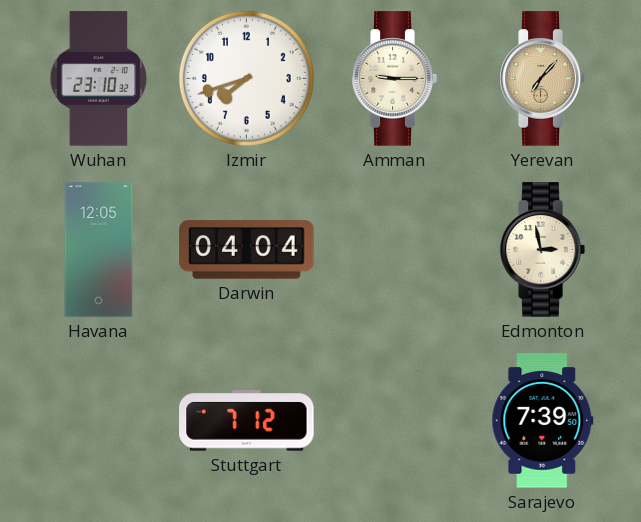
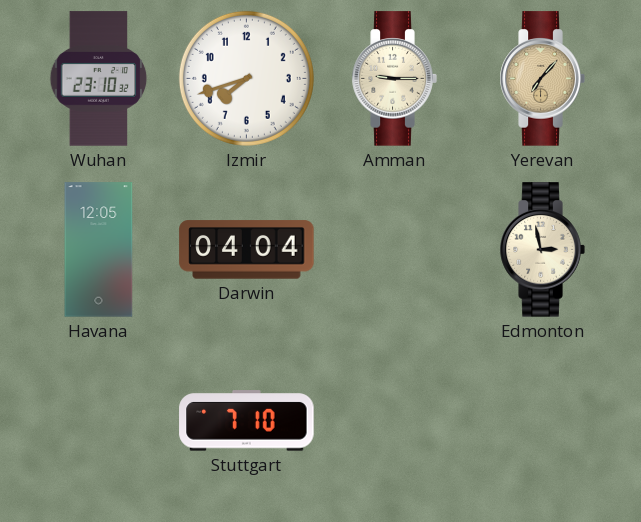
Stuttgart: 7:12 -> 7:10 (247, 421)
Sarajevo: 7:39 -> none (543, 421)
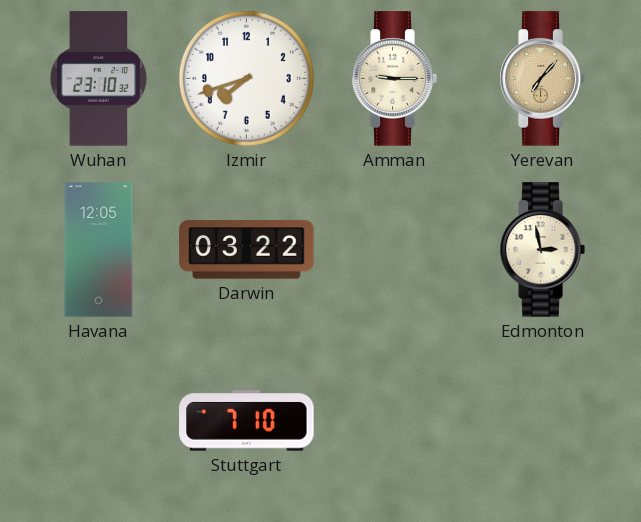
Darwin: 04:04 -> 03:22 (247, 250)
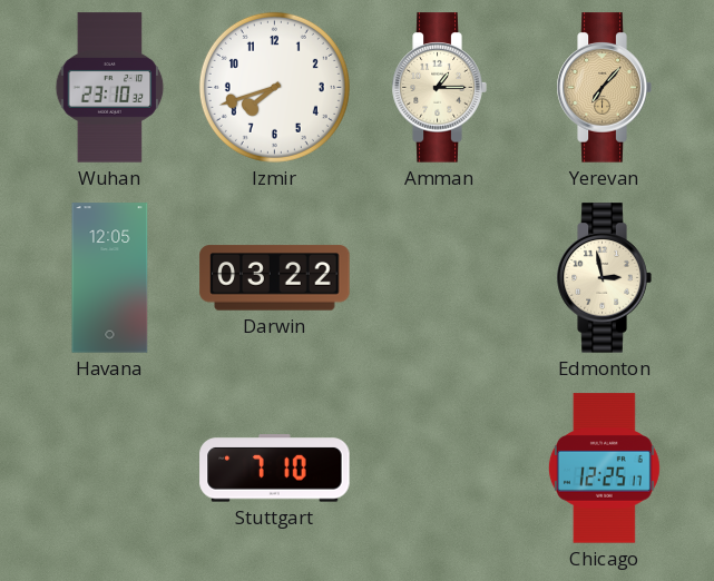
Amman: 9:15 -> 1:15 (439, 88)
Chicago: none -> 12:25 (604, 469)
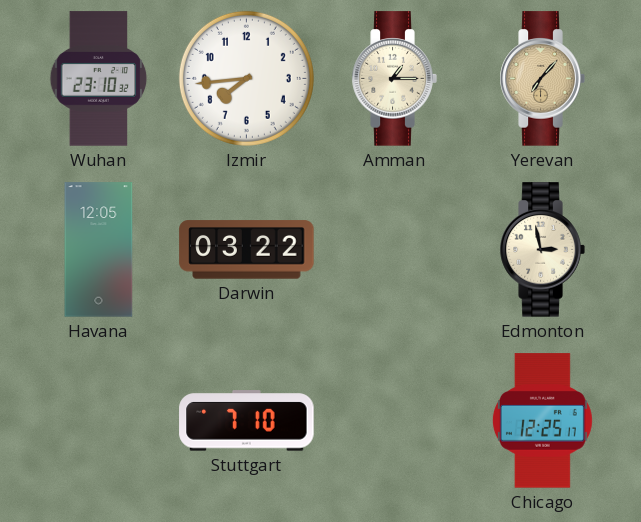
Izmir: 7:42 -> 7:44 (246, 78)
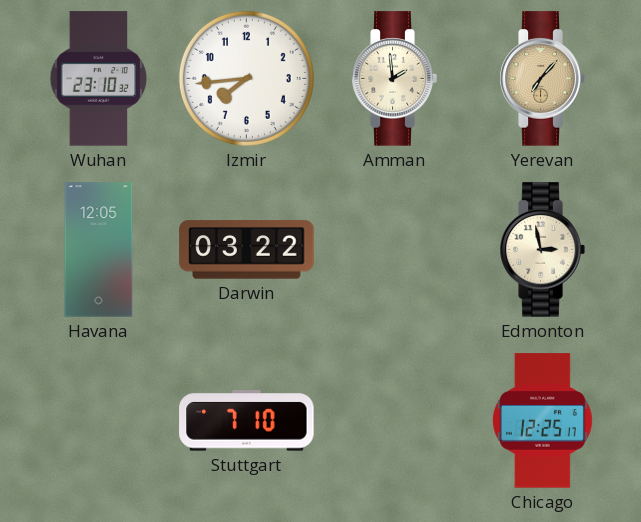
Amman: 1:15 -> 1:59 (394, 79)
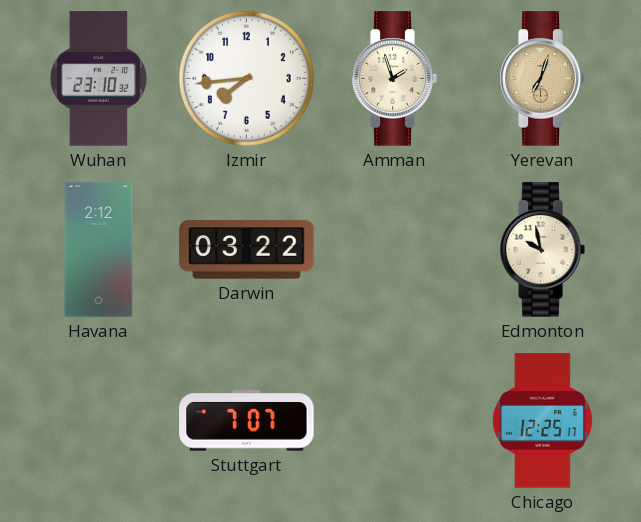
Amman: 1:59 -> 1:57 (394, 79)
Yerevan: 7:07 -> 7:03 (542, 79)
Havana: 12:05 -> 2:12 (99, 250)
Edmonton: 2:58 -> 9:58 (542, 250)
Stuttgart: 7:10 -> 7:07 (247, 421)
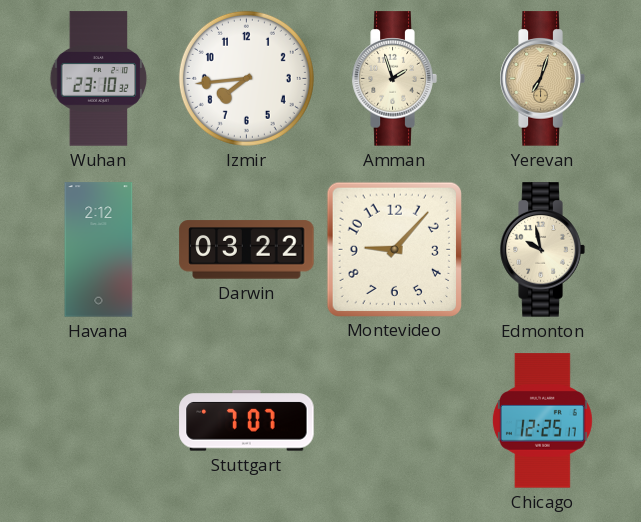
Montevideo: none -> 9:07 (394, 249)
